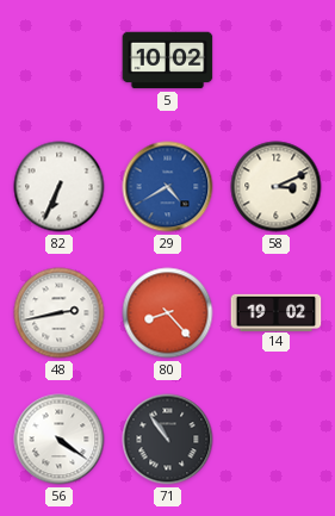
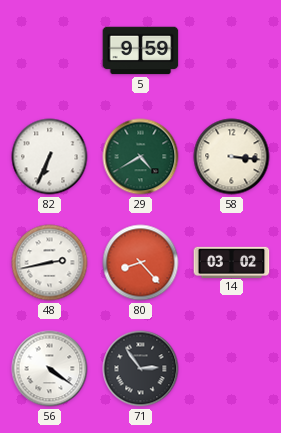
5: 10:02 -> 9:59 (141, 51)
29 dial: blue -> green (141, 157)
58: 3:11 -> 3:16 (232, 157)
14: 19:02 -> 03:02 (232, 262)
71: 10:54 -> 2:54 (141, 369)
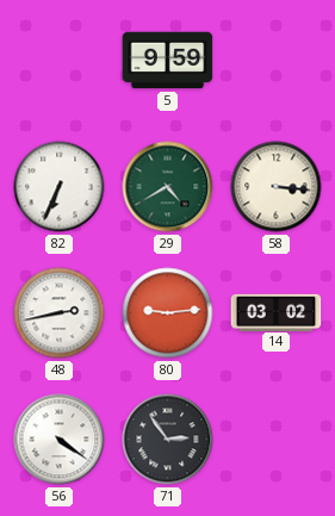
80: 8:23 -> 9:14 (168, 313)
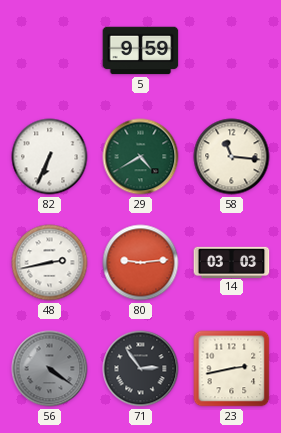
58: 3:16 -> 11:16 (232, 157)
14: 03:02 -> 03:03 (232, 262)
56 dial: white -> grey (50, 369)
23: none -> 2:43 (232, 369)
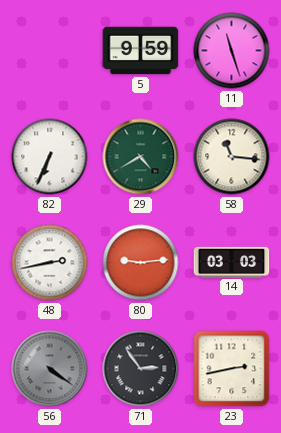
11: none -> 11:27 (232, 51)
